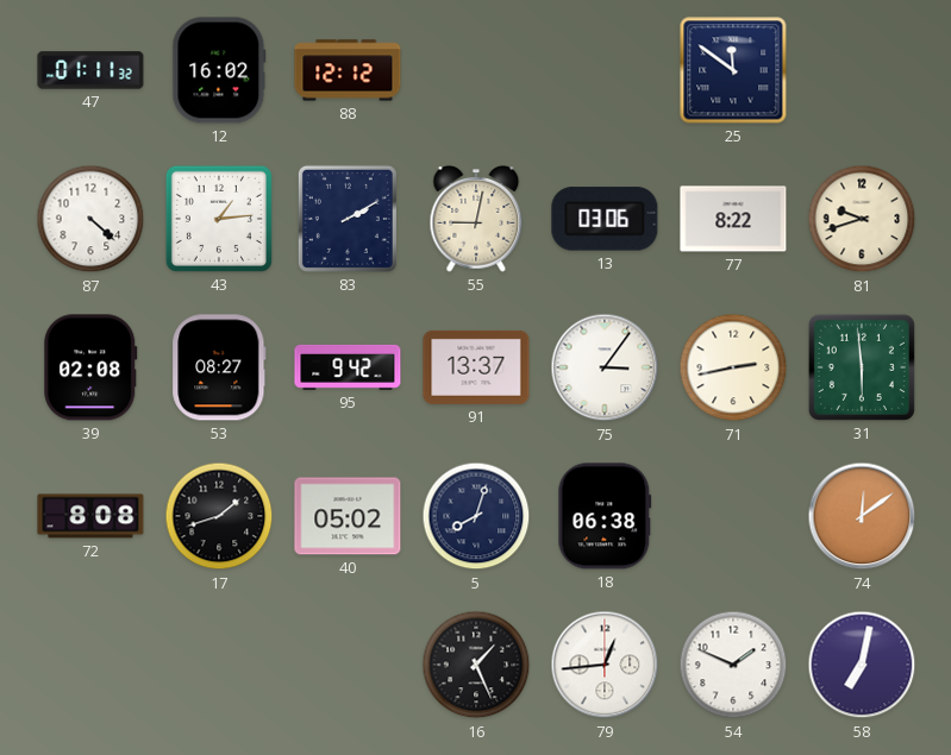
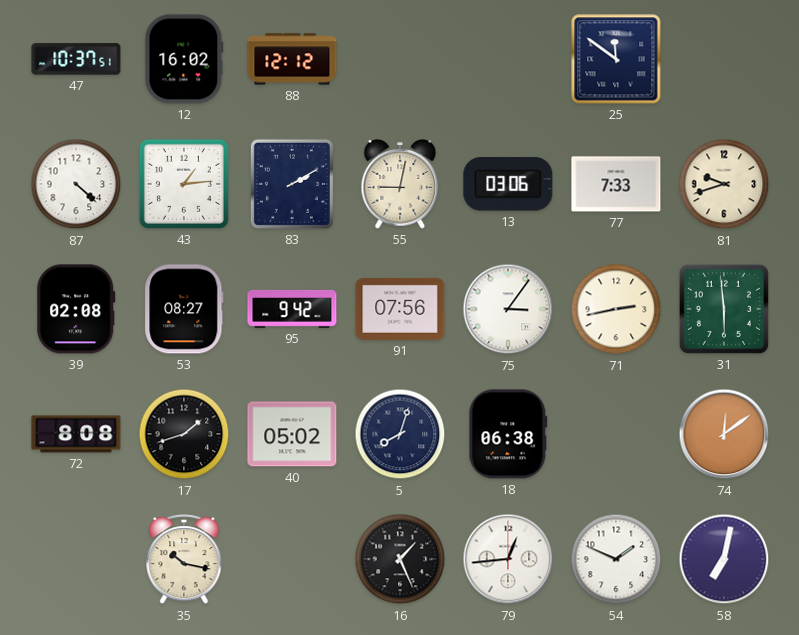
47: 01:11 -> 10:37 (76, 59)
77: 8:22 -> 7:33 (616, 184)
91: 13:37 -> 07:56 (400, 309)
35: none -> 10:17 (184, 560)
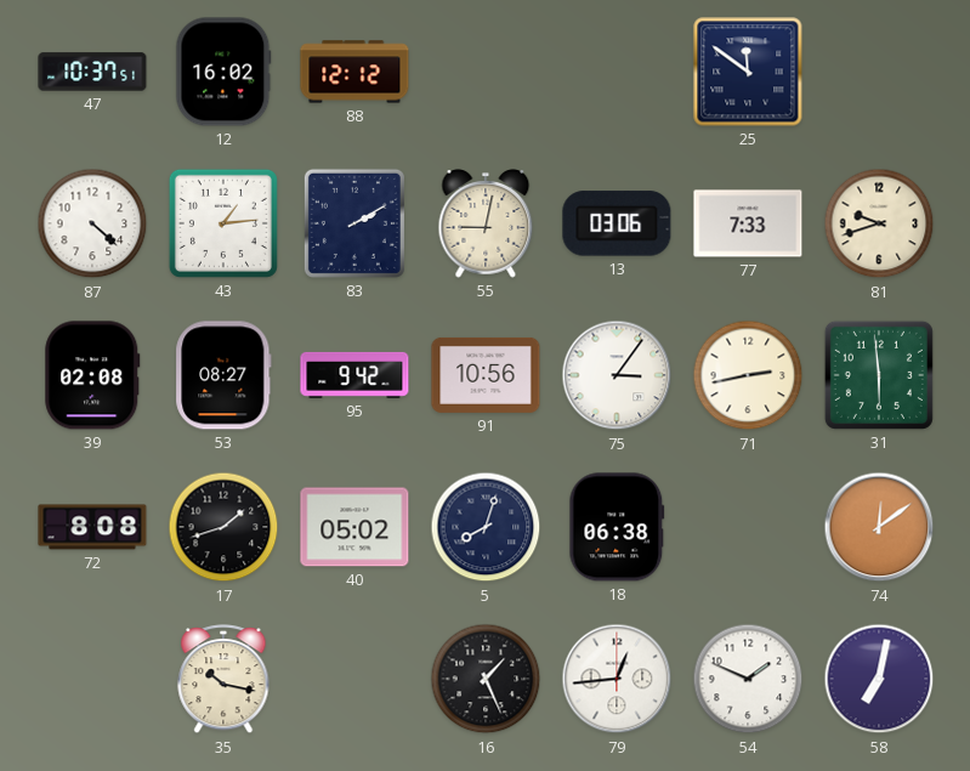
91: 07:56 -> 10:56 (486, 375)
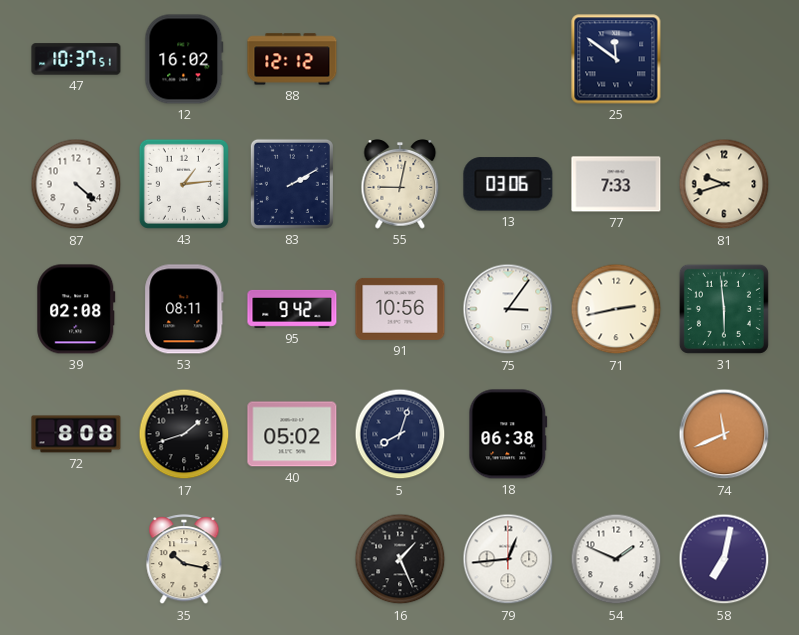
53: 08:27 -> 08:11 (184, 309)
74: 12:09 -> 11:41 (724, 434)
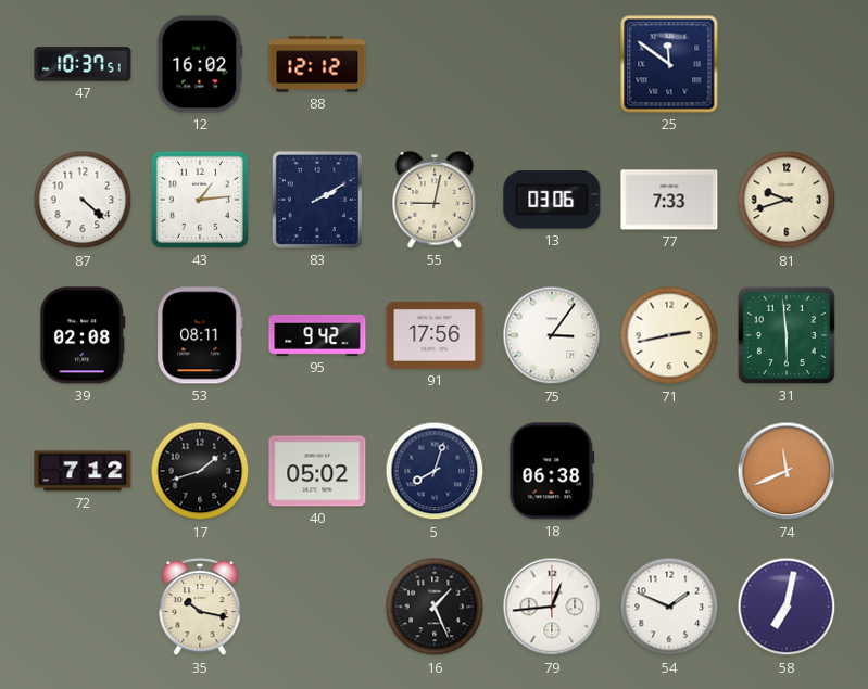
91: 10:56 -> 17:56 (435, 335)
72: 8:08 -> 7:12 (83, 471)
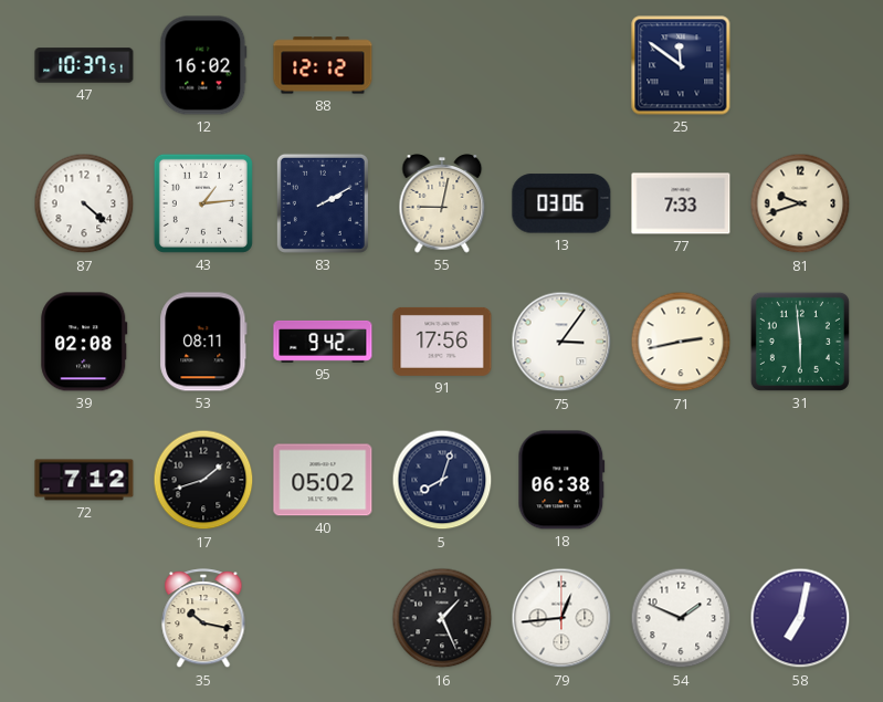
74: 11:41 -> none (787, 471)
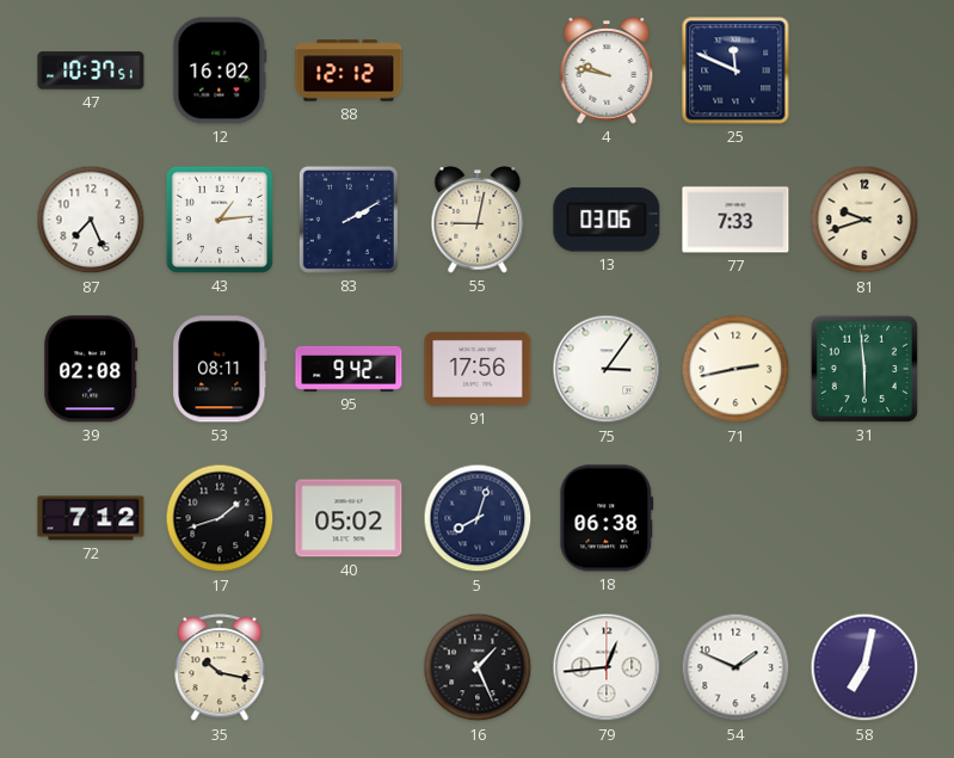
4: none -> 9:47 (607, 70)
25: 11:51 -> 11:49 (735, 70)
87: 4:22 -> 7:26 (91, 220)
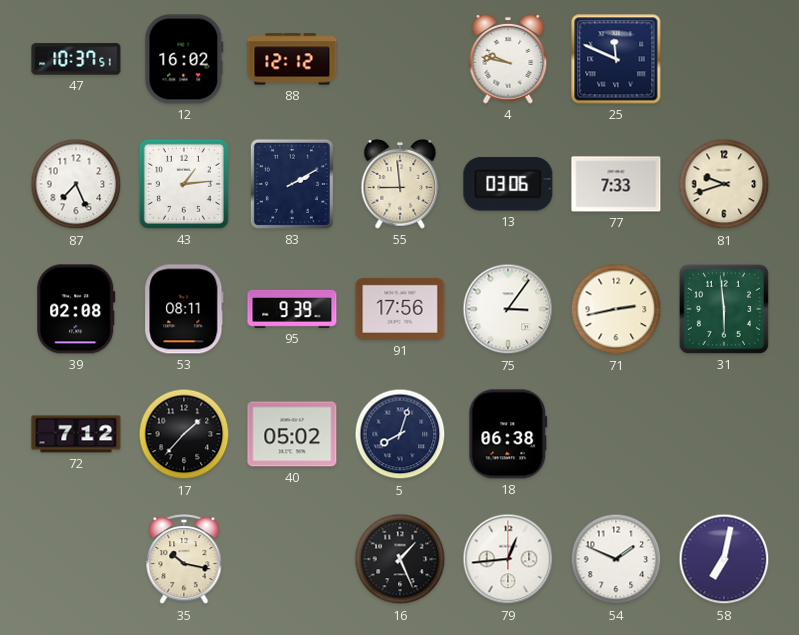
55: 9:02 -> 8:59 (400, 184)
95: 9:42 -> 9:39 (292, 309)
17: 1:42 -> 1:37 (184, 434)
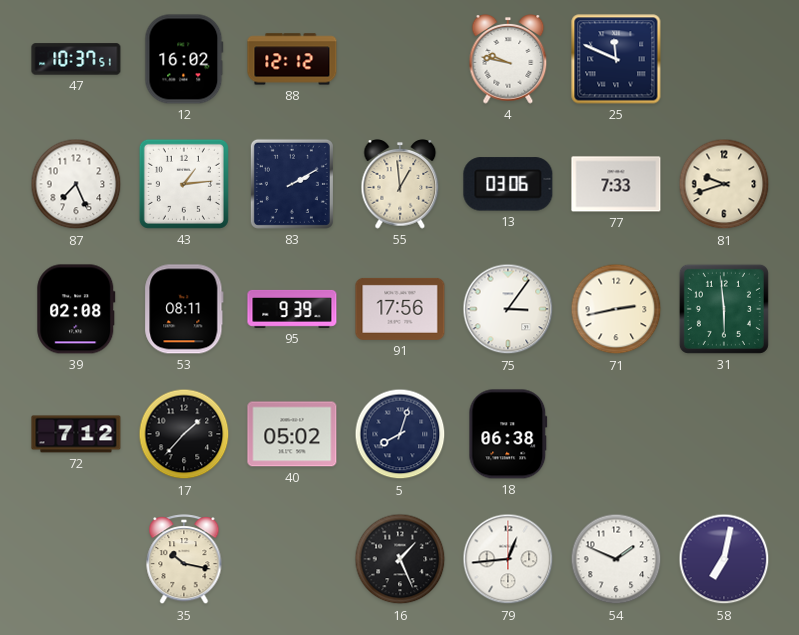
55: 8:59 -> 12:59 (400, 184)
